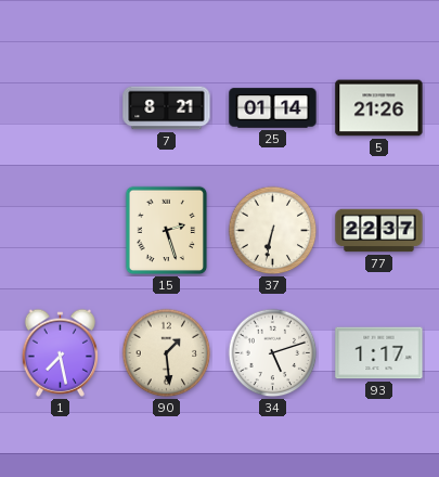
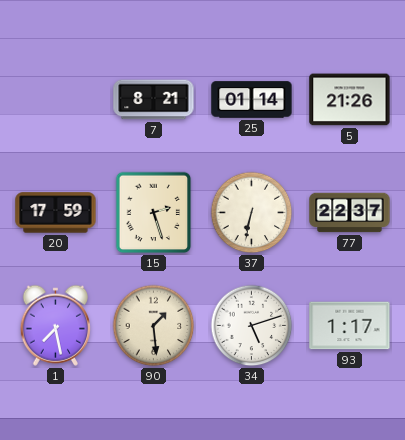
20: none -> 17:59 (56, 213)
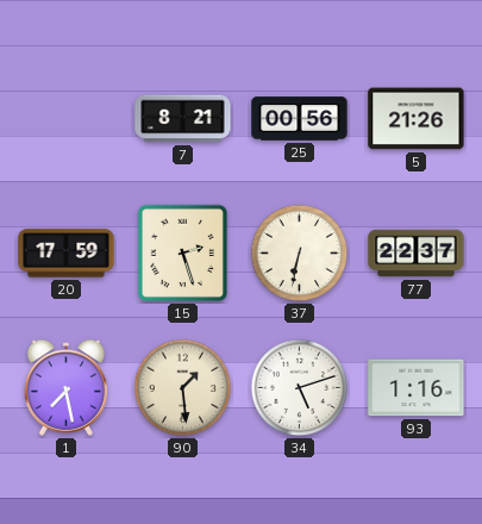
25: 01:14 -> 00:56 (300, 119)
93: 1:17 -> 1:16 (417, 388)
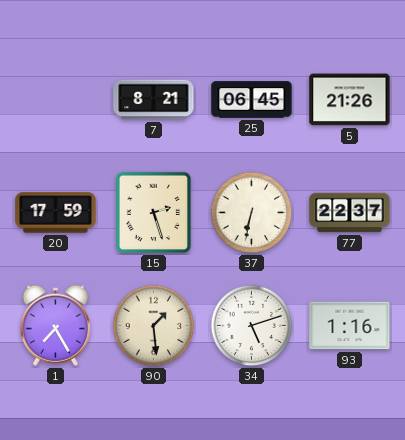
25: 00:56 -> 06:45 (252, 100)
1: 7:28 -> 7:25 (55, 325)
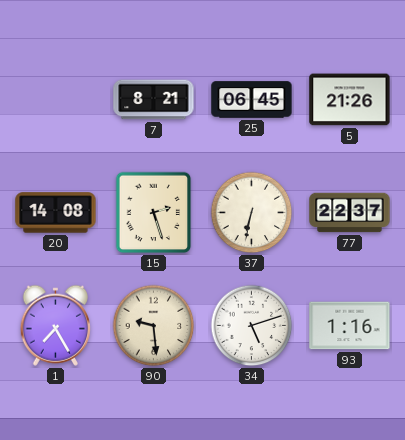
20: 17:59 -> 14:08 (56, 213)
90: 1:29 -> 9:29 (154, 326)
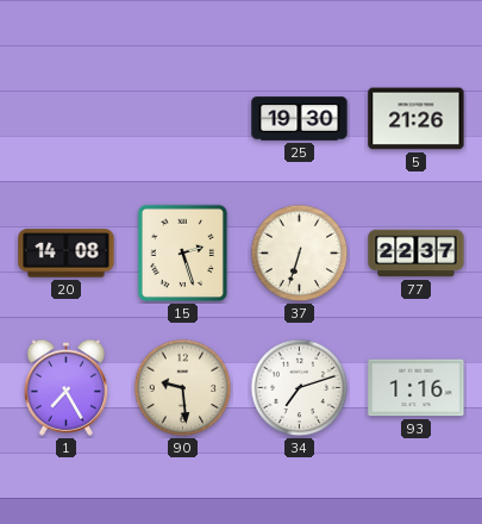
7: 8:21 -> none (154, 100)
25: 06:45 -> 19:30 (300, 119)
37: 6:32 -> 6:33 (300, 254)
34: 5:12 -> 7:12 (300, 388)
